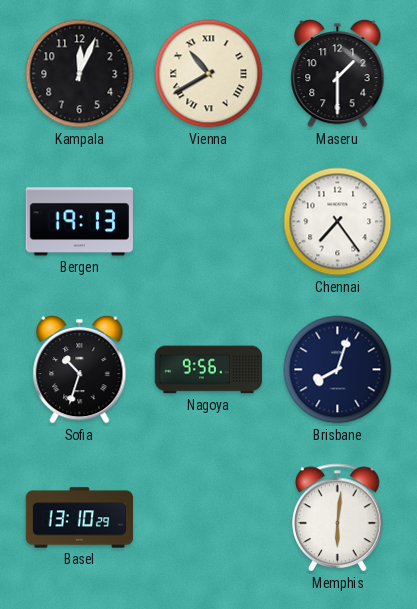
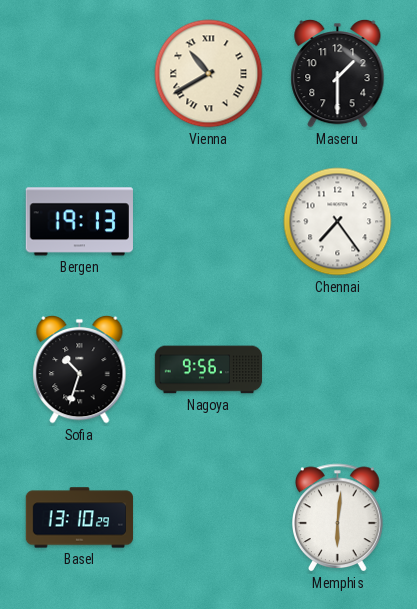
Kampala: 12:04 -> none (80, 74)
Brisbane: 8:03 -> none (338, 370)
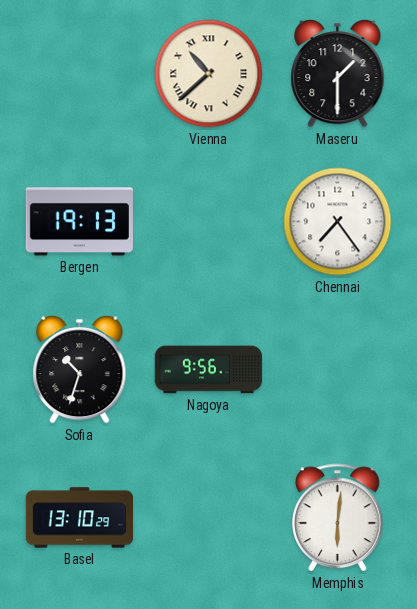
Vienna: 10:40 -> 10:38 (209, 74)
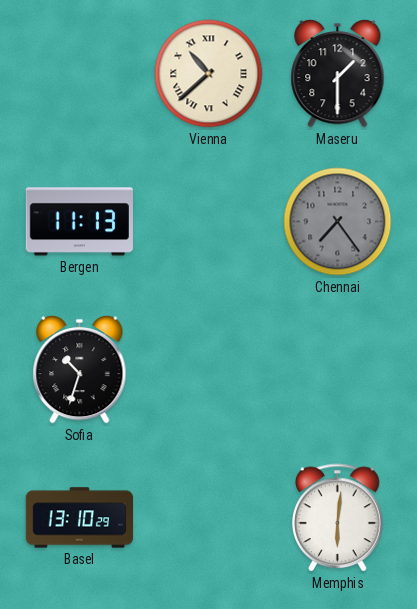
Bergen: 19:13 -> 11:13 (79, 222)
Chennai dial: white -> grey (338, 222)
Nagoya: 9:56 -> none (209, 370)
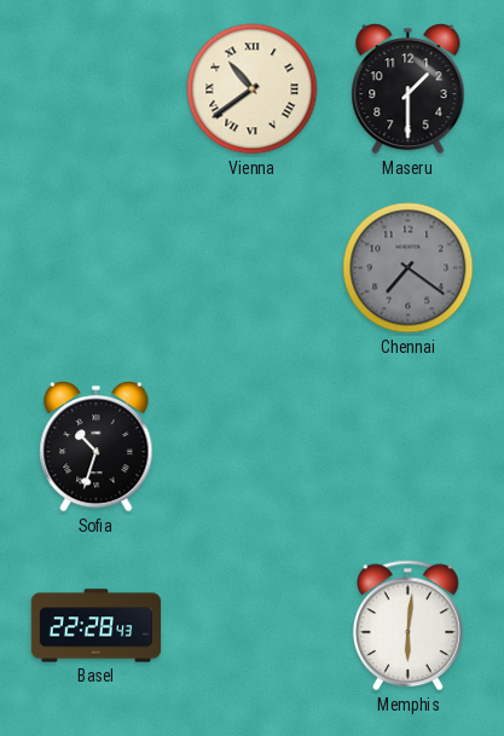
Vienna: 10:38 -> 10:39 (253, 89)
Bergen: 11:13 -> none (79, 222)
Chennai: 7:24 -> 7:21 (409, 268)
Basel: 13:10 -> 22:28 (97, 626)
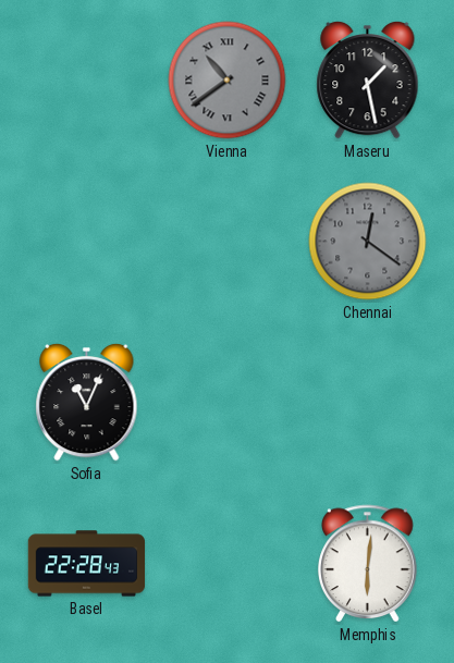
Vienna dial: cream -> grey (228, 81)
Maseru: 1:30 -> 1:28 (368, 79)
Chennai: 7:21 -> 12:21 (368, 242)
Sofia: 10:33 -> 11:04 (87, 402)
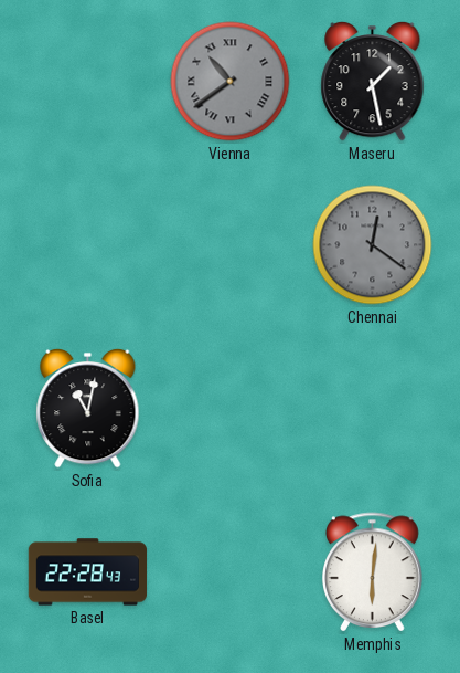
Sofia: 11:04 -> 11:02 (88, 408)
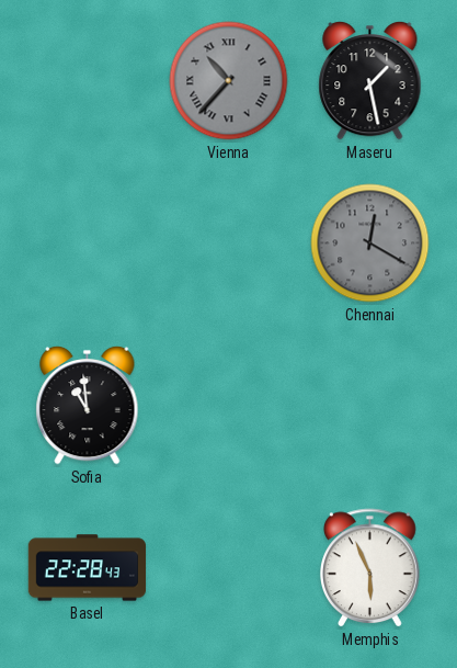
Vienna: 10:39 -> 10:37 (229, 81)
Chennai: 12:21 -> 12:20 (370, 244)
Sofia: 11:02 -> 10:59 (88, 405)
Memphis: 6:01 -> 5:56 (370, 568)
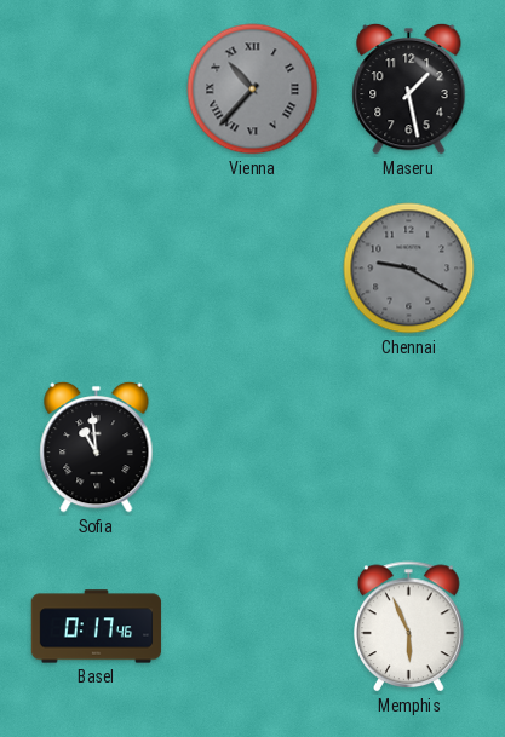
Chennai: 12:20 -> 9:20 (409, 269)
Basel: 22:28 -> 0:17 (97, 627)
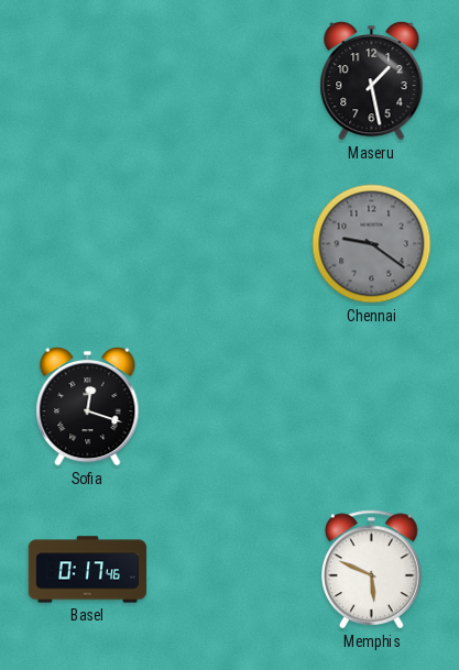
Vienna: 10:37 -> none (253, 90)
Chennai: 9:20 -> 9:21 (372, 244)
Sofia: 10:59 -> 12:18 (88, 406)
Memphis: 5:56 -> 5:49 (372, 570)
